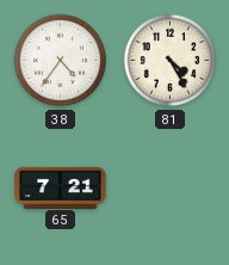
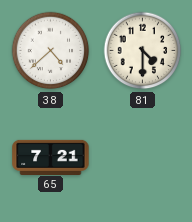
38: 4:36 -> 4:38 (51, 51)
81: 4:25 -> 4:30 (143, 51)
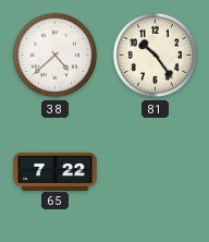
81: 4:30 -> 10:24 (156, 56)
65: 7:21 -> 7:22 (56, 171)
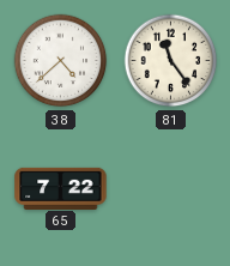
81: 10:24 -> 11:24 (171, 61)
